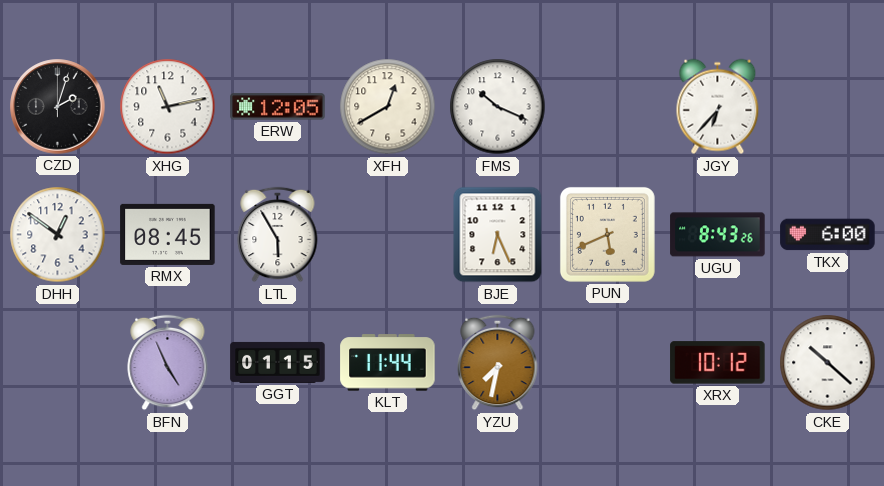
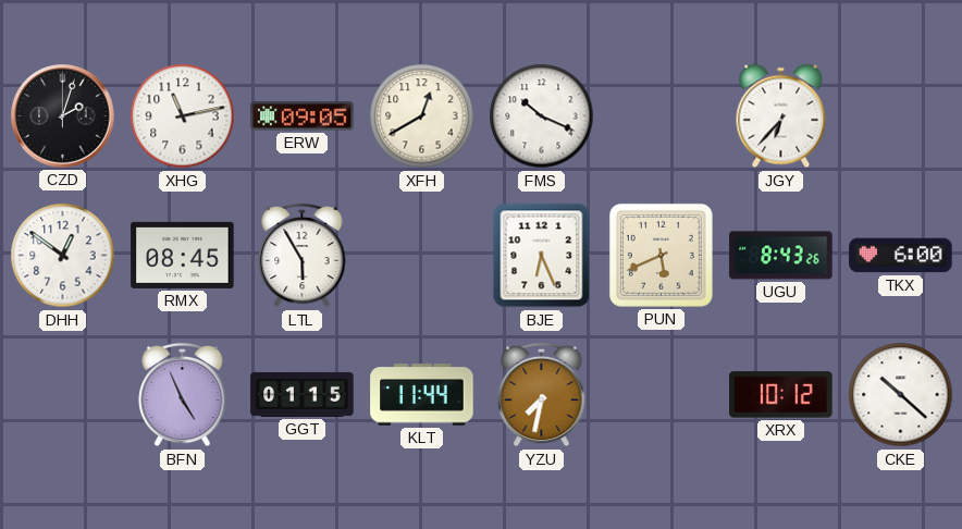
ERW: 12:05 -> 09:05 (303, 116)
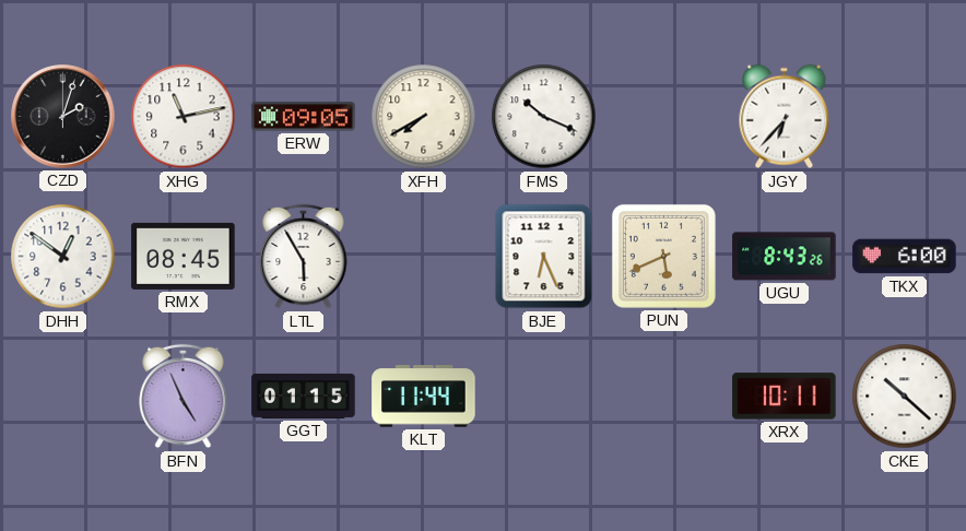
XFH: 12:40 -> 7:40 (424, 117)
YZU: 7:32 -> none (542, 395)
XRX: 10:12 -> 10:11 (785, 397)
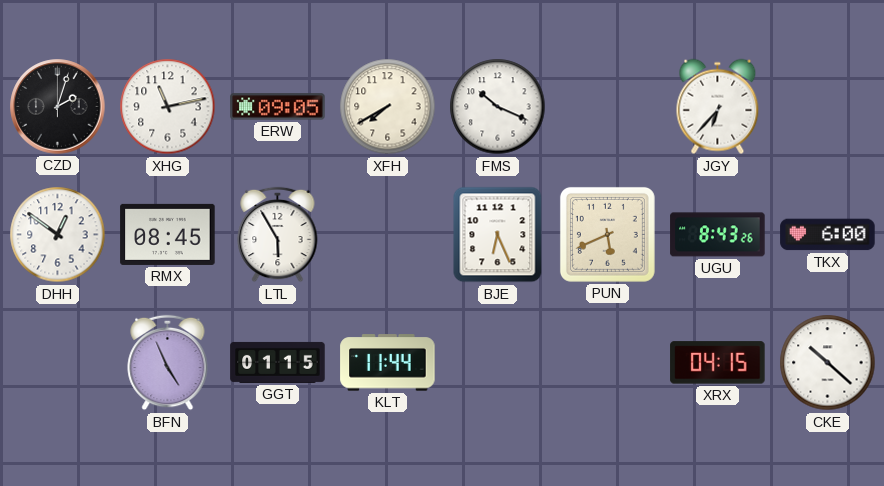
XRX: 10:11 -> 04:15 (718, 363)
